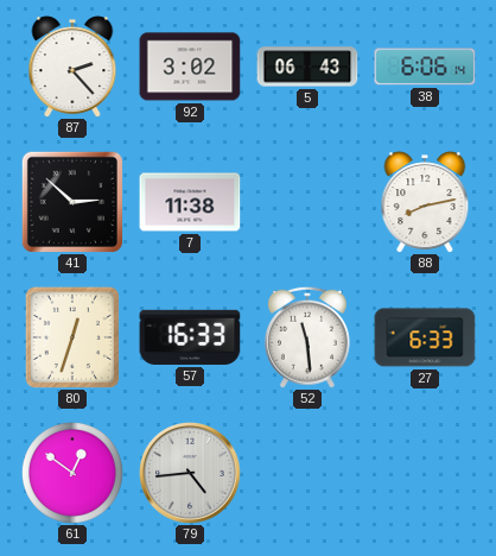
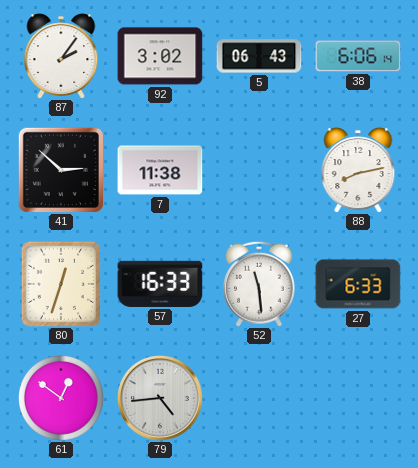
87: 2:23 -> 2:06 (61, 56)
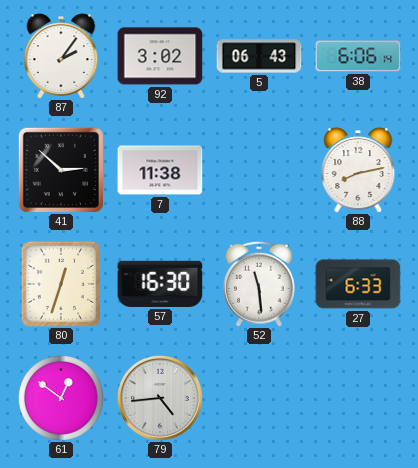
57: 16:33 -> 16:30 (160, 284)
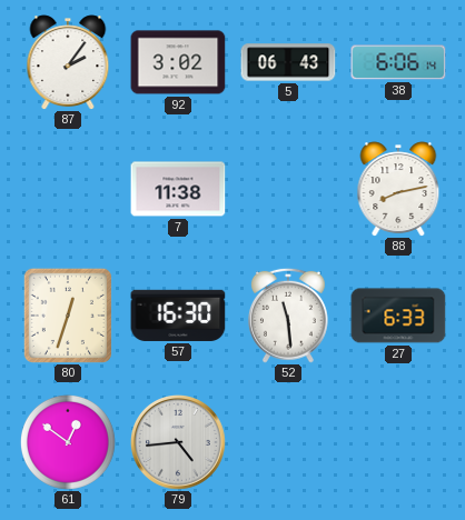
41: 2:52 -> none (60, 169)
